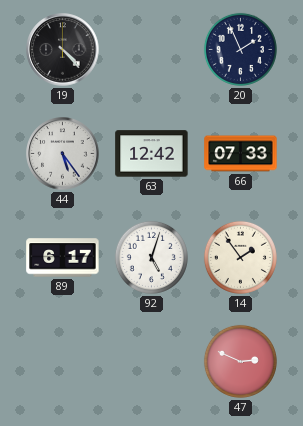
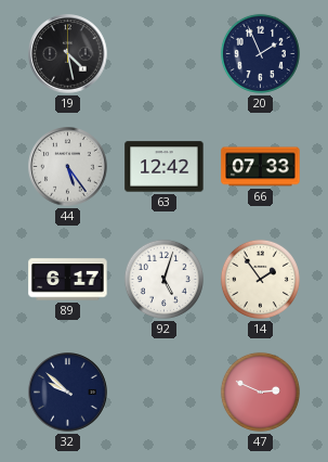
19: 4:23 -> 4:28 (68, 54)
32: none -> 9:52 (68, 393)
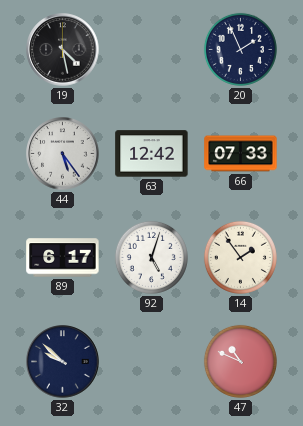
47: 2:49 -> 10:49 (240, 361)
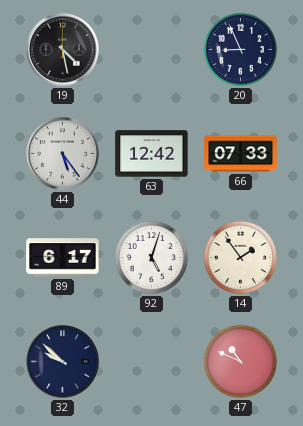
20: 1:56 -> 8:56 (240, 49)
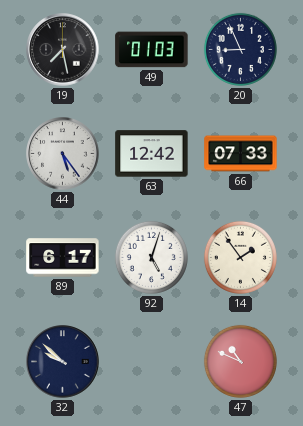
19: 4:28 -> 7:28 (63, 50)
49: none -> 01:03 (152, 50)
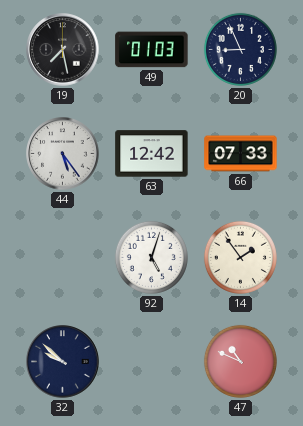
89: 6:17 -> none (63, 258)
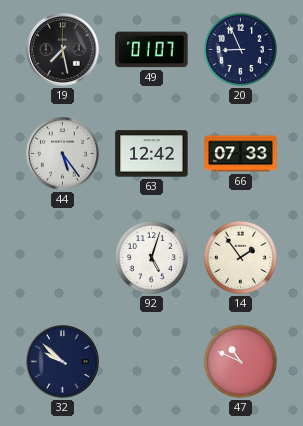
49: 01:03 -> 01:07 (152, 50)
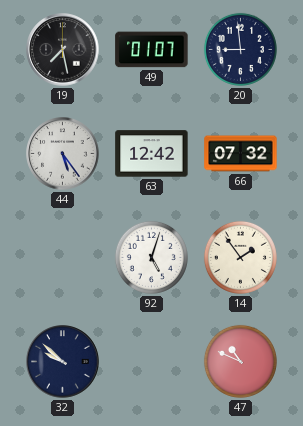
20: 8:56 -> 8:59 (240, 49)
66: 07:33 -> 07:32 (241, 154)
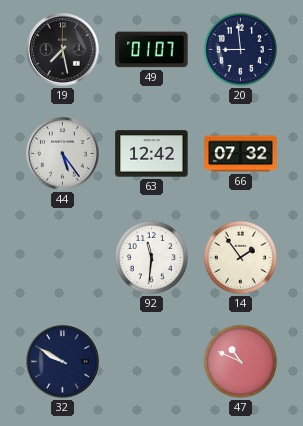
92: 5:03 -> 11:31 (151, 257)
32: 9:52 -> 9:50 (63, 362)
